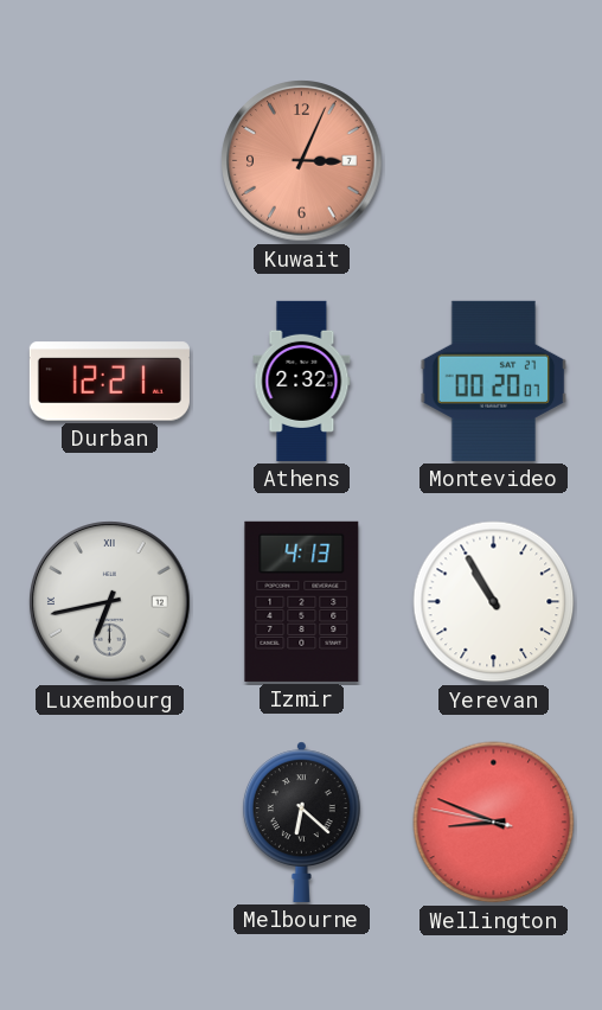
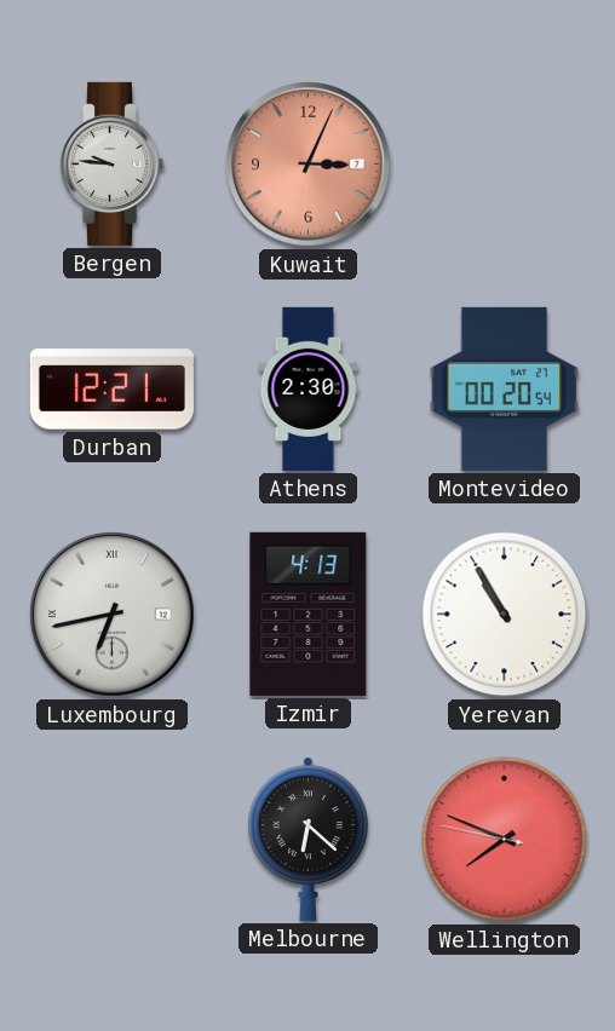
Bergen: none -> 9:46 (111, 163)
Athens: 2:32 -> 2:30 (309, 388)
Montevideo: 00:20:07 -> 00:20:54 (505, 388)
Wellington: 8:48 -> 7:48 (505, 840)
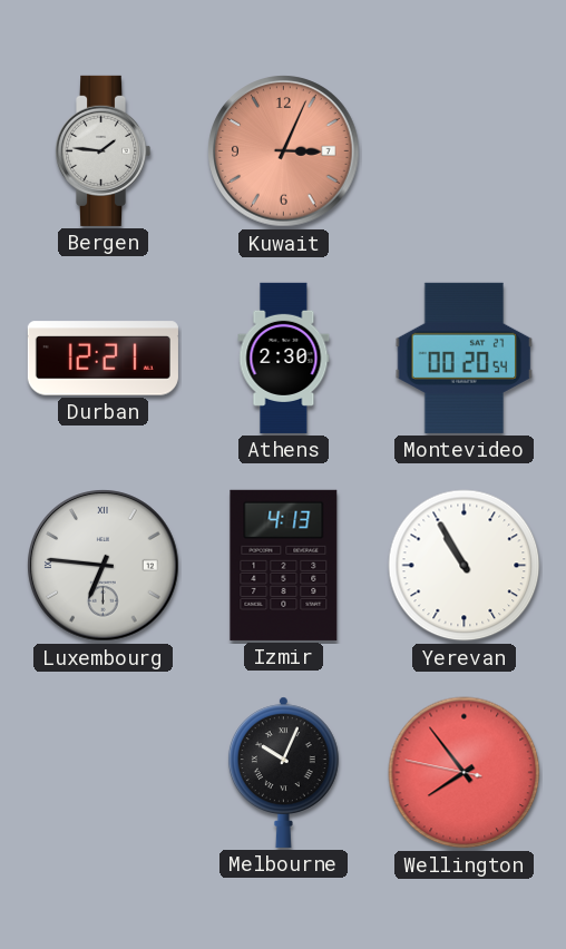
Bergen: 9:46 -> 1:46 (103, 150)
Luxembourg: 6:43 -> 6:46 (104, 566)
Melbourne: 6:22 -> 10:04 (283, 772)
Wellington: 7:48 -> 7:53 (465, 773)
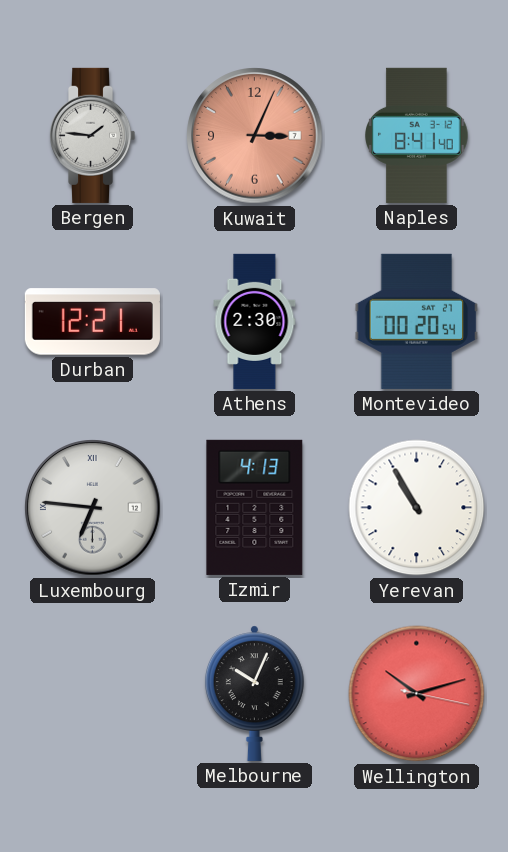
Naples: none -> 8:41 (417, 135)
Wellington: 7:53 -> 10:12 (417, 694)
